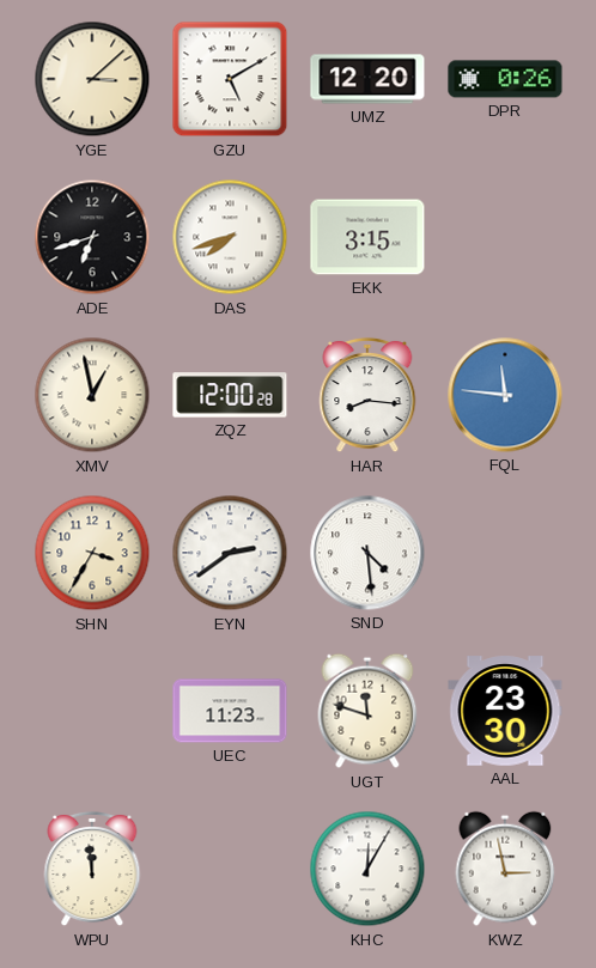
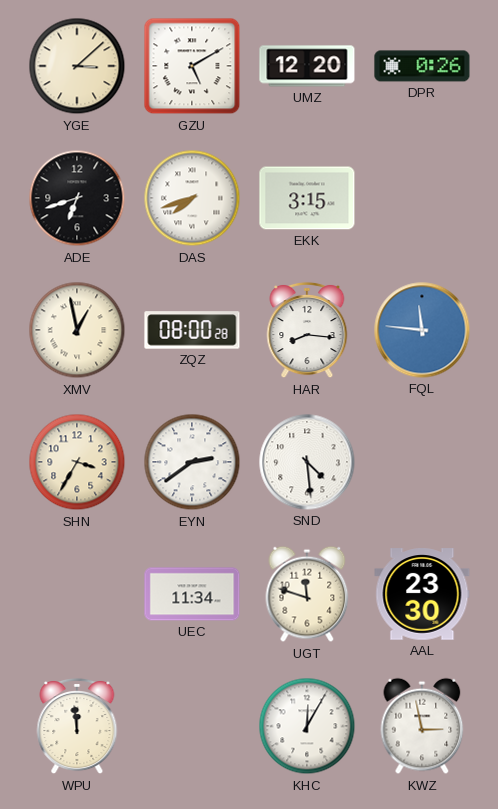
ZQZ: 12:00 -> 08:00 (192, 330)
UEC: 11:23 -> 11:34 (192, 594)
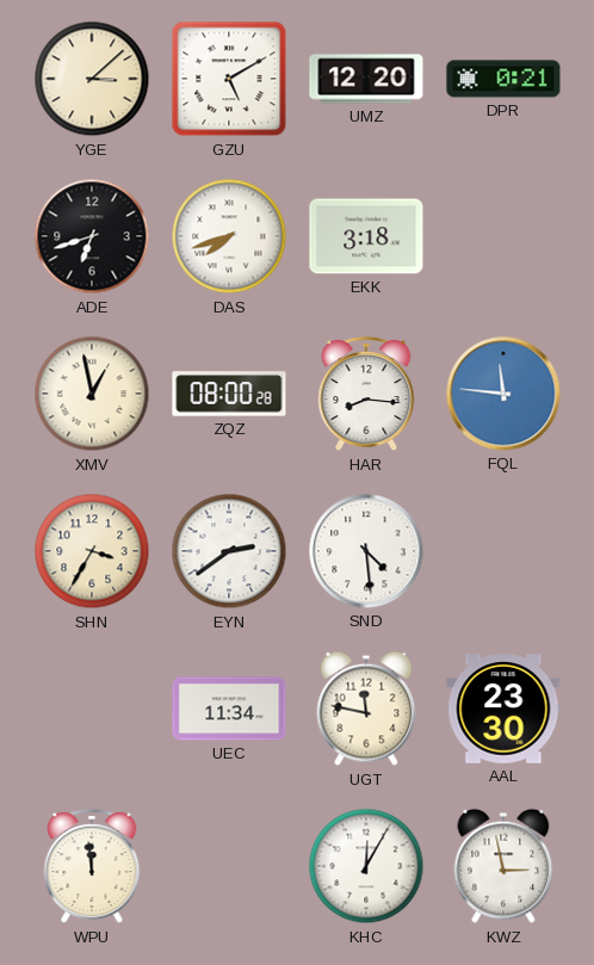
DPR: 0:26 -> 0:21 (503, 79)
EKK: 3:15 -> 3:18 (366, 236)
UGT: 11:48 -> 11:47 (366, 709)
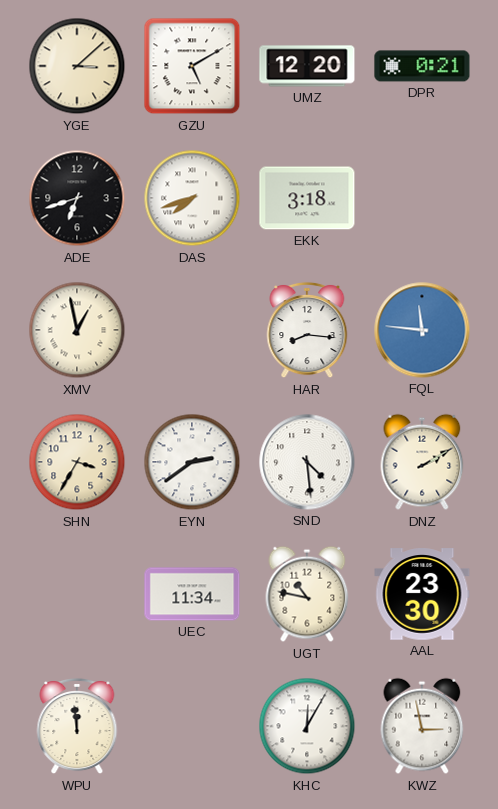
ZQZ: 08:00 -> none (229, 394)
DNZ: none -> 2:10 (422, 462)
UGT: 11:47 -> 10:47 (307, 594)
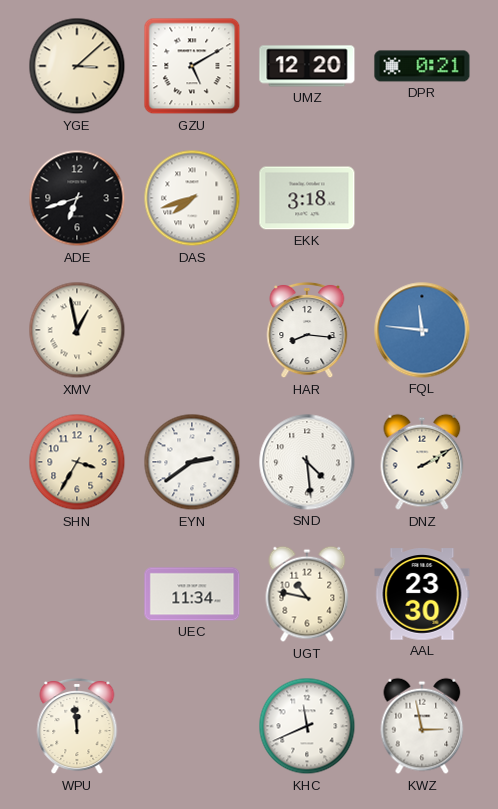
KHC: 12:05 -> 11:41 (307, 726)
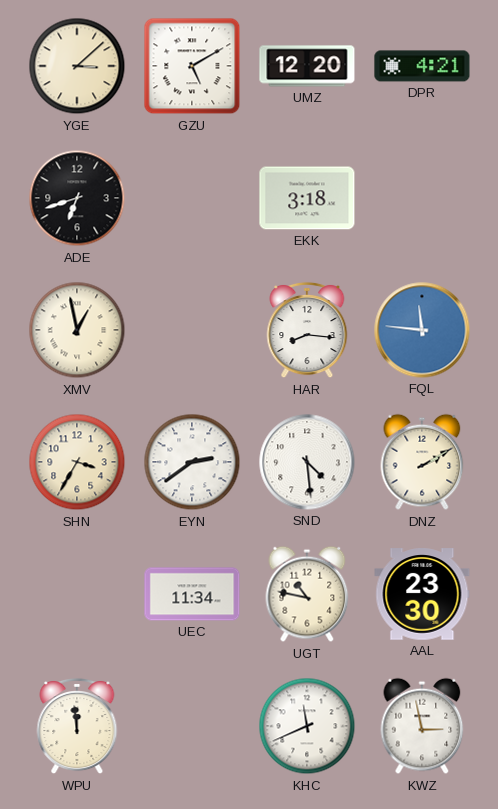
DPR: 0:21 -> 4:21 (422, 66)
DAS: 7:42 -> none (192, 198)
